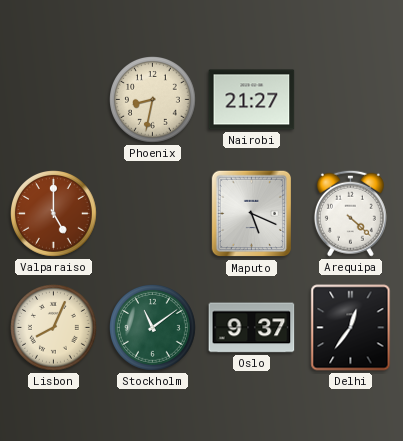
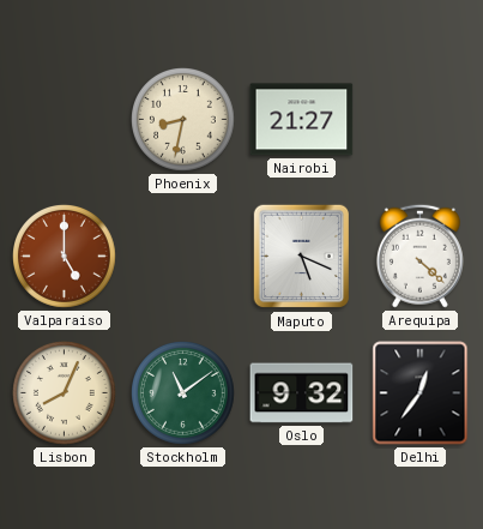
Oslo: 9:37 -> 9:32 (302, 393)
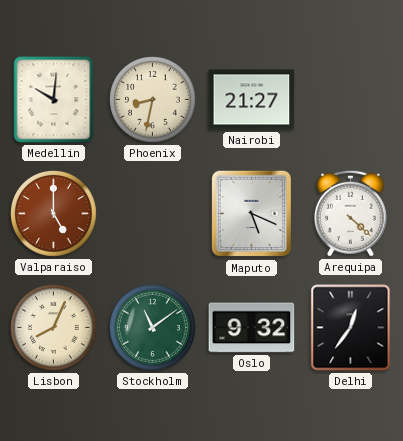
Medellin: none -> 10:01 (54, 100)
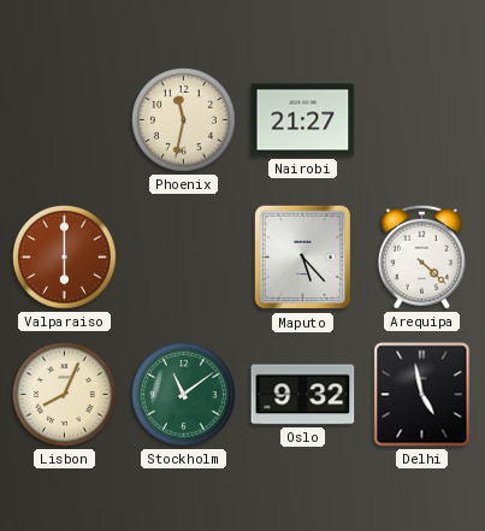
Medellin: 10:01 -> none (54, 100)
Phoenix: 8:32 -> 11:32 (184, 120)
Valparaiso: 5:00 -> 6:00 (65, 258)
Maputo: 5:19 -> 5:23 (302, 258)
Delhi: 12:36 -> 4:58 (422, 395)
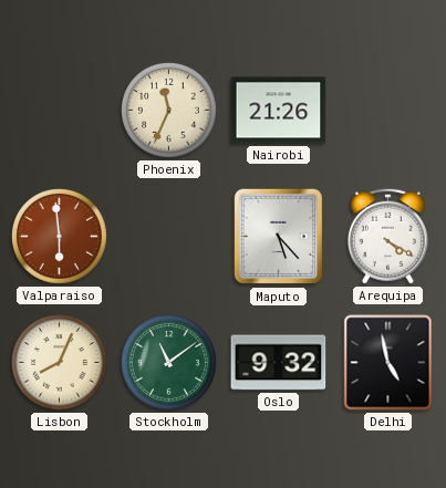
Phoenix: 11:32 -> 11:34 (169, 111)
Nairobi: 21:27 -> 21:26 (279, 111)
Valparaiso: 6:00 -> 5:59 (60, 237)
Arequipa: 4:22 -> 4:20 (387, 236)
